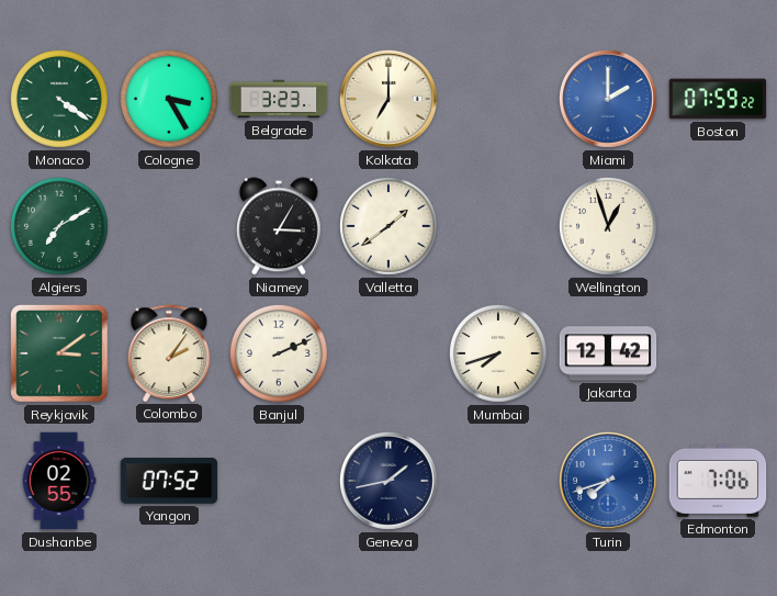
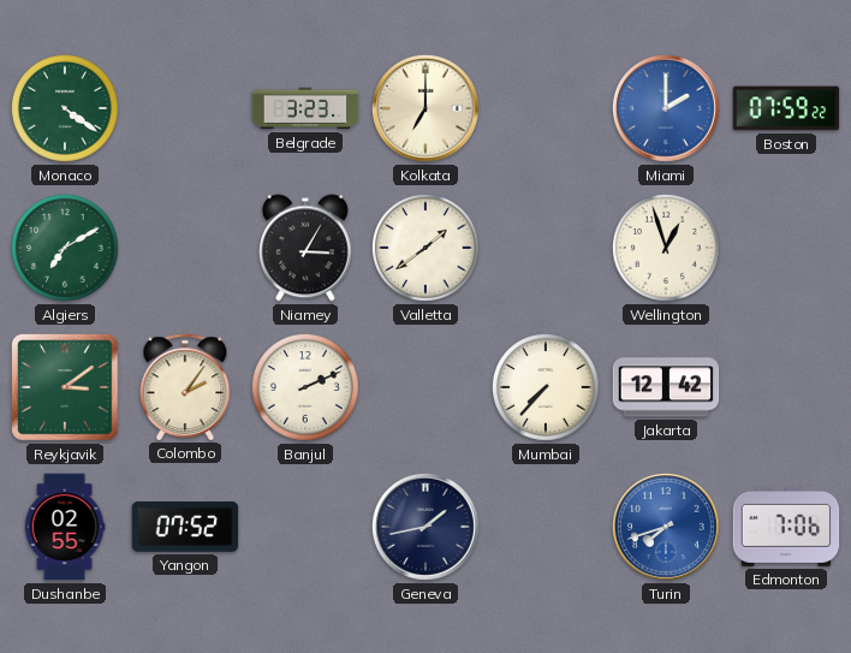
Cologne: 3:25 -> none (169, 99)
Mumbai: 7:42 -> 7:37 (546, 387)
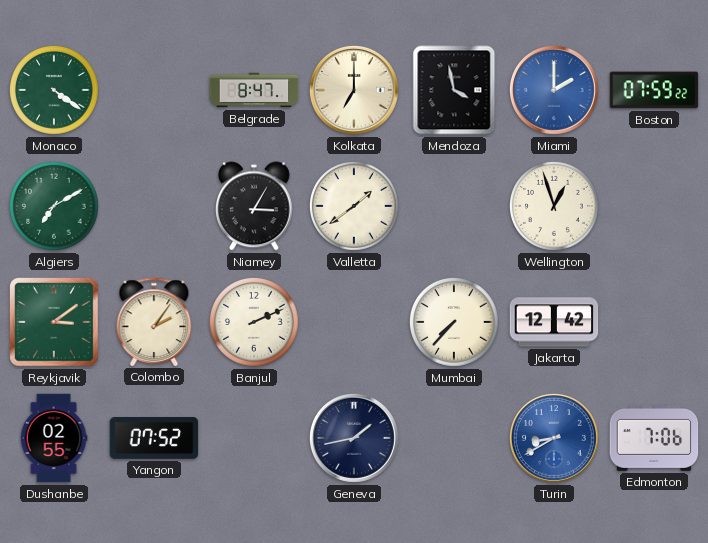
Belgrade: 3:23 -> 8:47 (254, 90)
Mendoza: none -> 3:58 (454, 90)
Turin: 7:42 -> 8:40 (555, 439)
